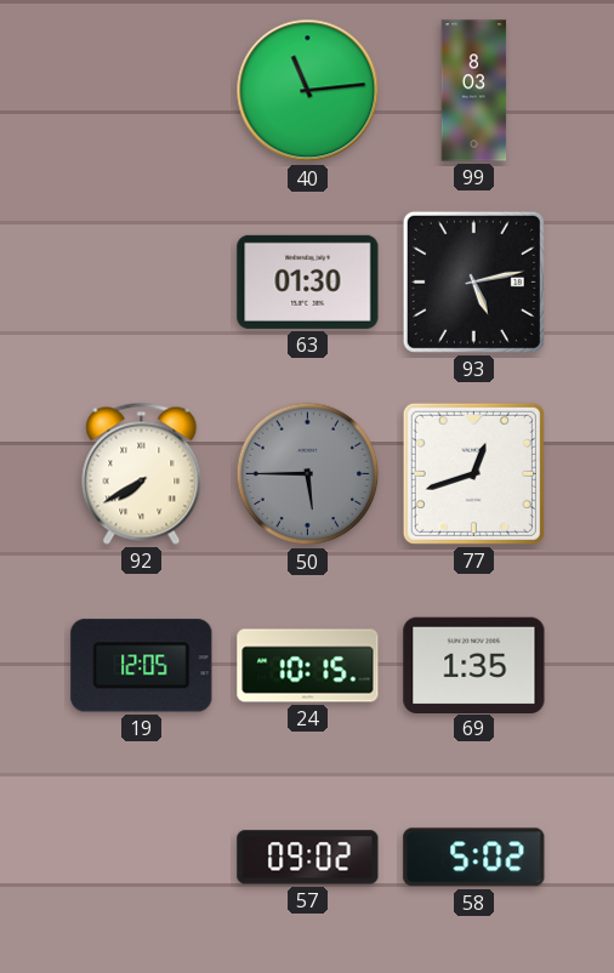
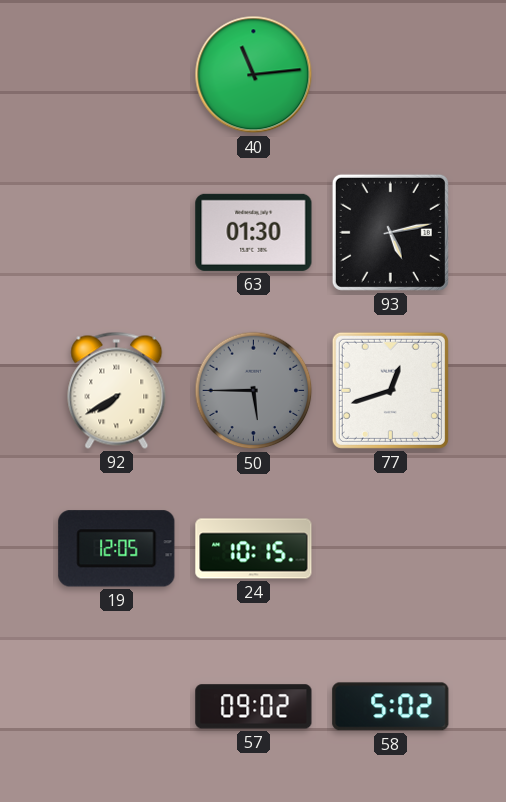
99: 8:03 -> none (474, 91)
69: 1:35 -> none (474, 665)
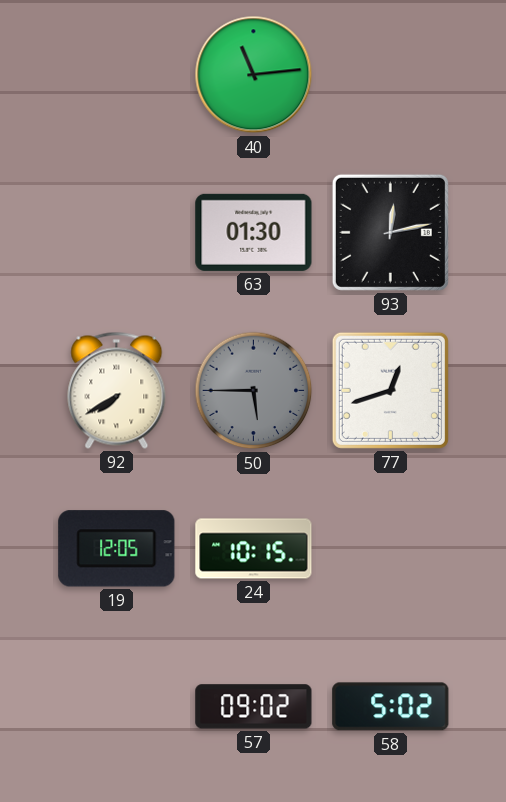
93: 5:13 -> 12:13 (390, 232)
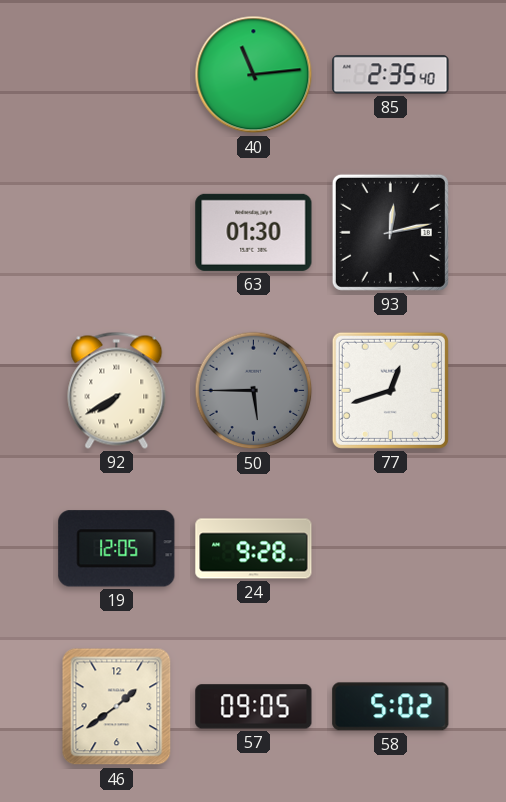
85: none -> 2:35 (391, 75)
24: 10:15 -> 9:28 (254, 549)
46: none -> 1:39 (117, 707)
57: 09:02 -> 09:05 (254, 707)
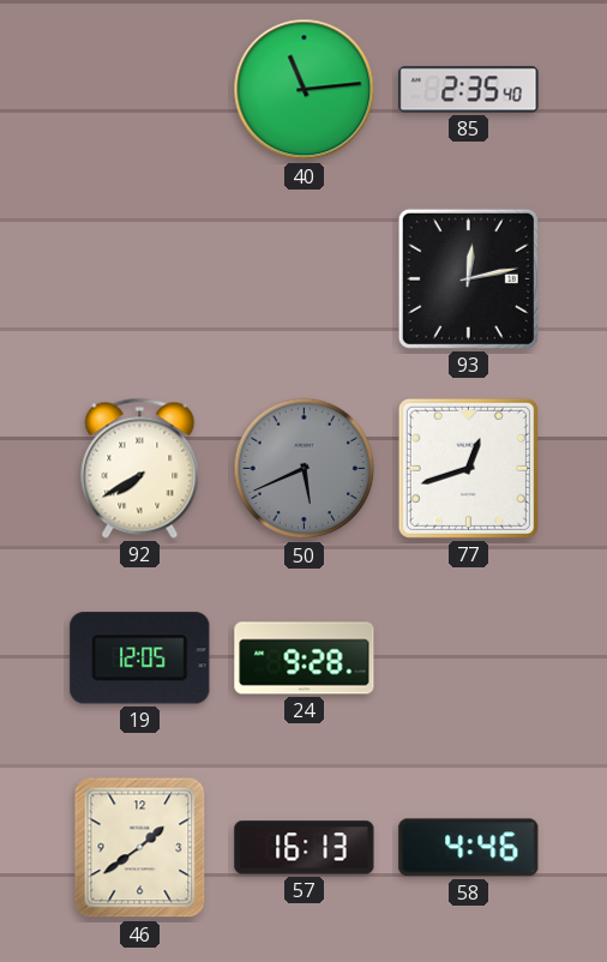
63: 01:30 -> none (254, 232)
50: 5:45 -> 5:41 (305, 469)
57: 09:05 -> 16:13 (305, 848)
58: 5:02 -> 4:46 (469, 848)
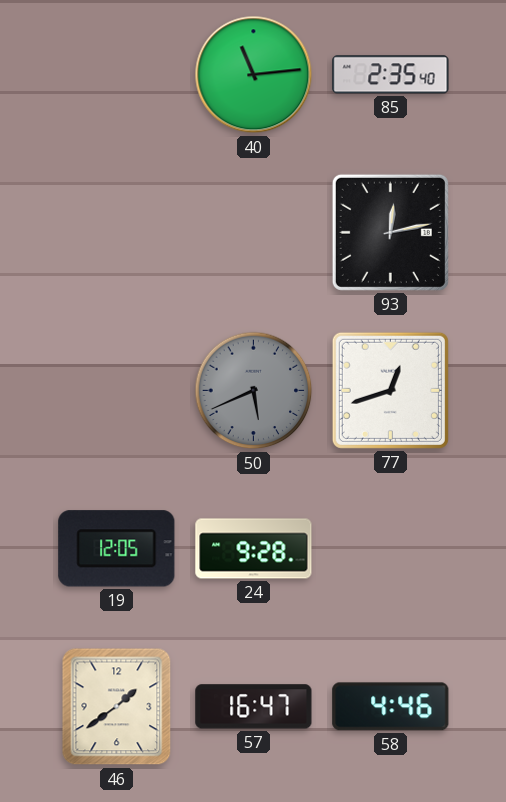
92: 7:40 -> none (140, 468)
57: 16:13 -> 16:47 (254, 707)
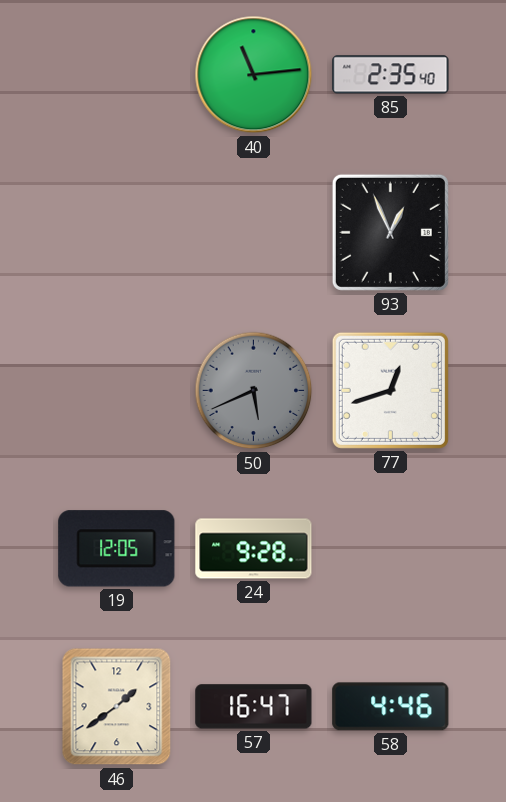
93: 12:13 -> 12:56 (390, 232)
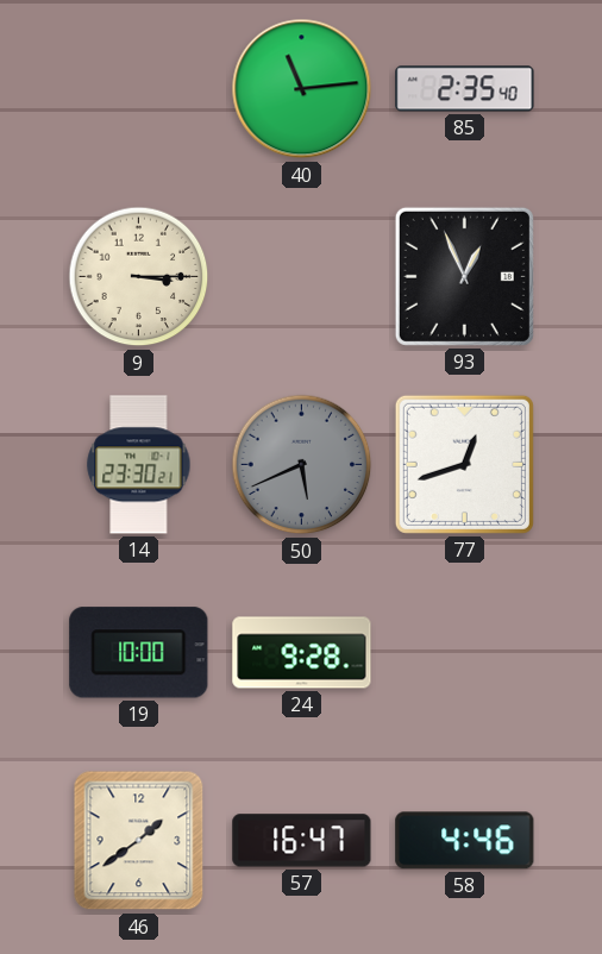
9: none -> 3:15 (139, 277)
14: none -> 23:30 (139, 465)
19: 12:05 -> 10:00 (139, 653)
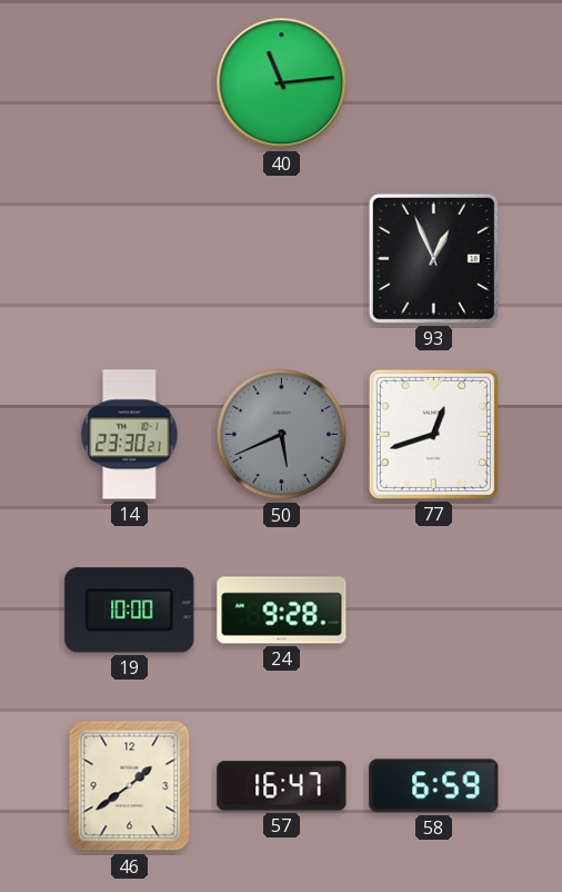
85: 2:35 -> none (465, 89)
9: 3:15 -> none (139, 277)
58: 4:46 -> 6:59 (434, 786)
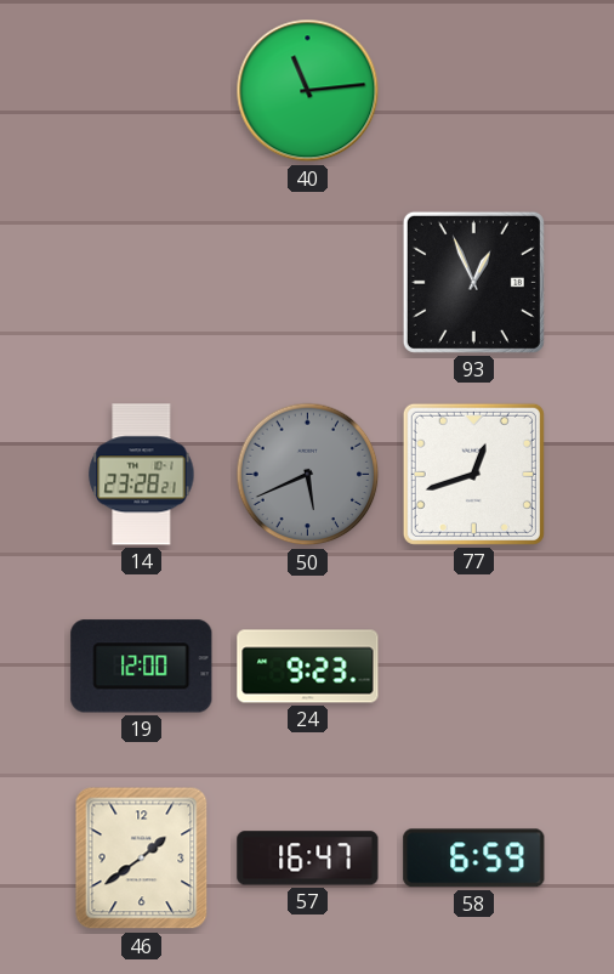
14: 23:30 -> 23:28 (142, 475)
19: 10:00 -> 12:00 (142, 667)
24: 9:28 -> 9:23 (308, 667)
